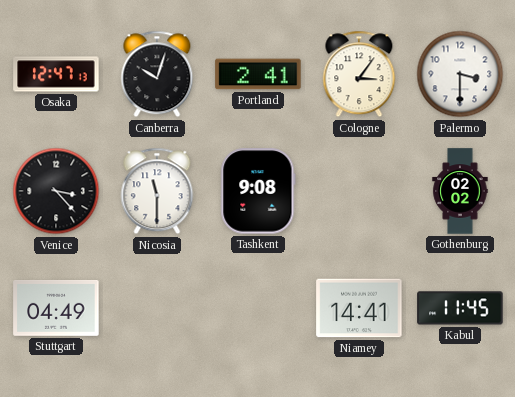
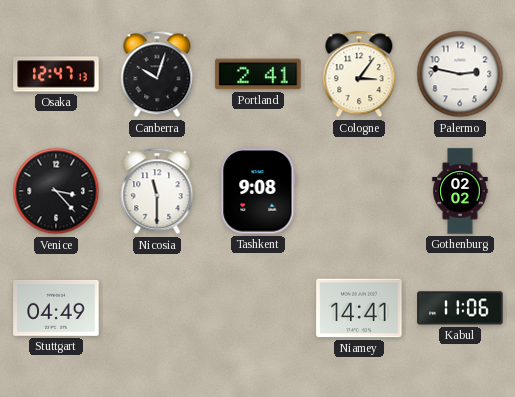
Palermo: 3:30 -> 2:47 (460, 74)
Kabul: 11:45 -> 11:06 (460, 308)
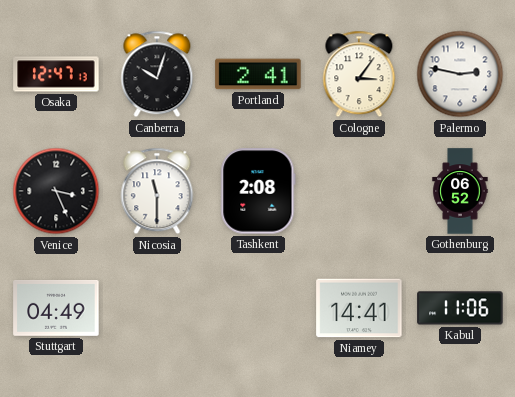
Venice: 3:23 -> 3:26 (56, 191)
Tashkent: 9:08 -> 2:08 (258, 191)
Gothenburg: 02:02 -> 06:52 (460, 191)
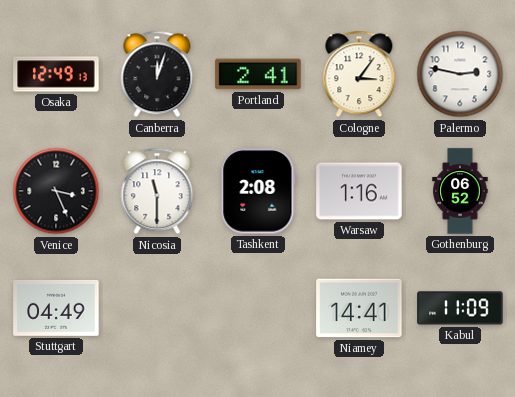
Osaka: 12:47 -> 12:49 (56, 74)
Canberra: 10:03 -> 12:03 (157, 74)
Warsaw: none -> 1:16 (359, 191)
Kabul: 11:06 -> 11:09 (460, 308)
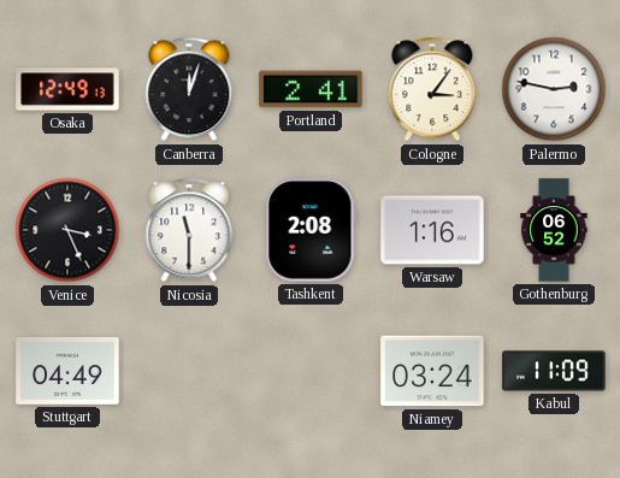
Niamey: 14:41 -> 03:24 (432, 371)
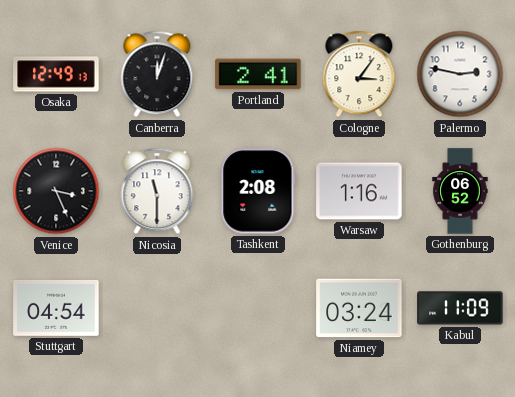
Stuttgart: 04:49 -> 04:54 (56, 308)
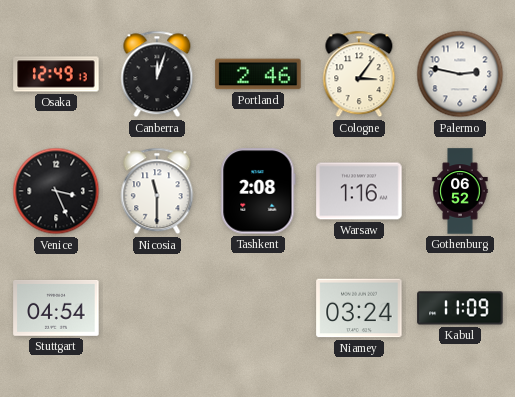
Portland: 2:41 -> 2:46 (258, 74)
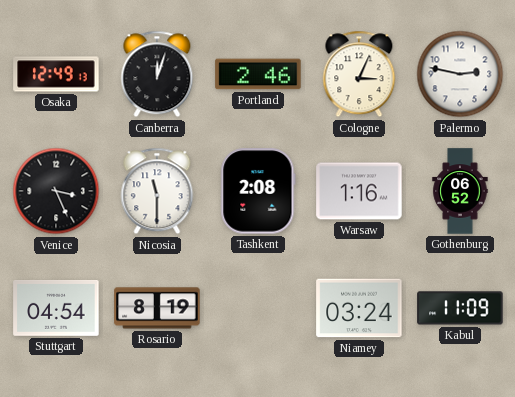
Cologne: 3:06 -> 3:04 (359, 74)
Rosario: none -> 8:19 (157, 308)
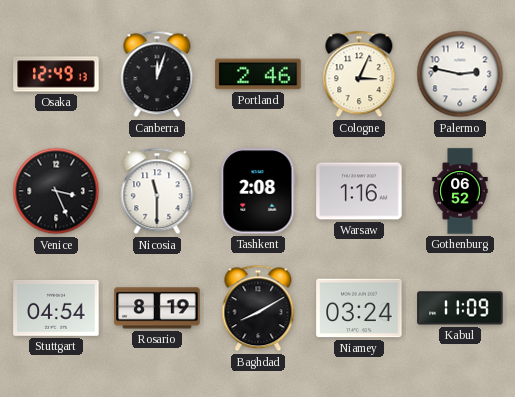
Baghdad: none -> 8:10 (258, 308)
